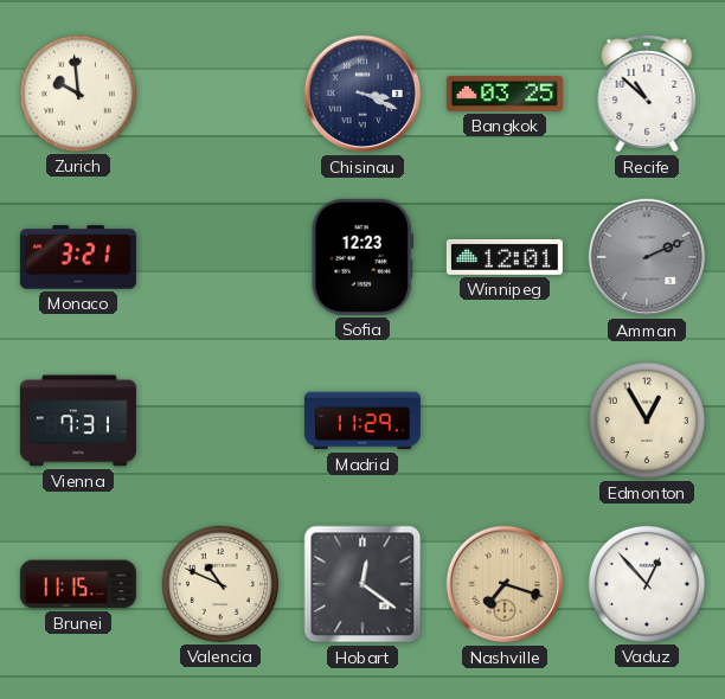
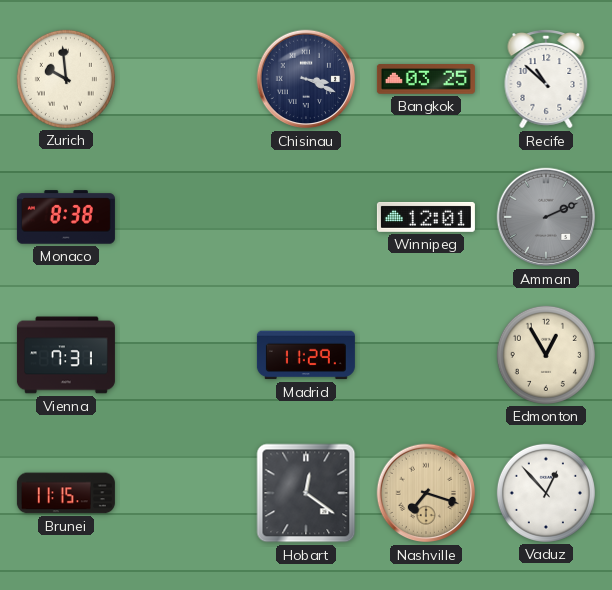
Monaco: 3:21 -> 8:38 (66, 217)
Sofia: 12:23 -> none (362, 257)
Valencia: 10:49 -> none (220, 584)
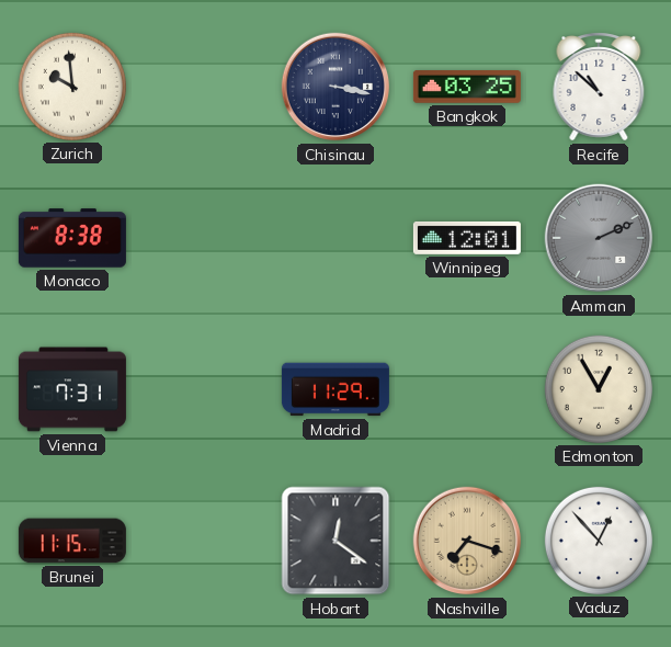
Chisinau: 3:19 -> 3:17 (336, 87)
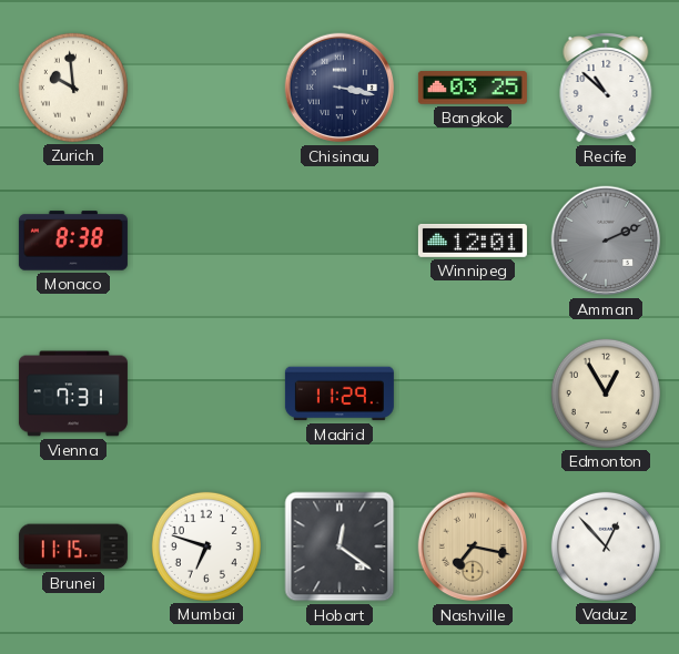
Mumbai: none -> 6:48 (206, 546)
Nashville: 7:18 -> 7:17 (473, 546)
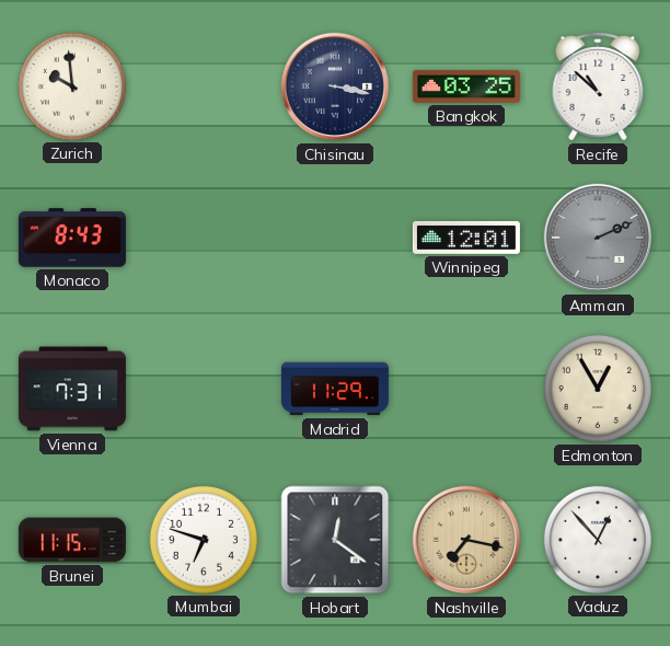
Monaco: 8:38 -> 8:43 (72, 238)
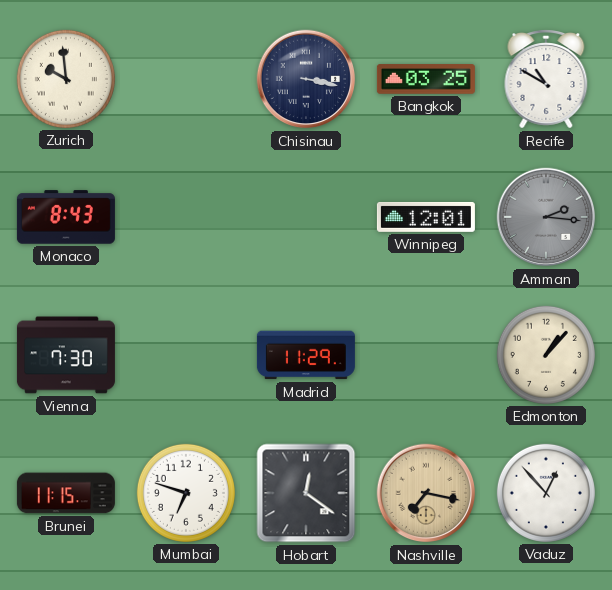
Recife: 10:52 -> 10:50 (546, 79)
Amman: 2:11 -> 2:16 (546, 217)
Vienna: 7:31 -> 7:30 (66, 355)
Edmonton: 12:55 -> 1:07 (546, 355)
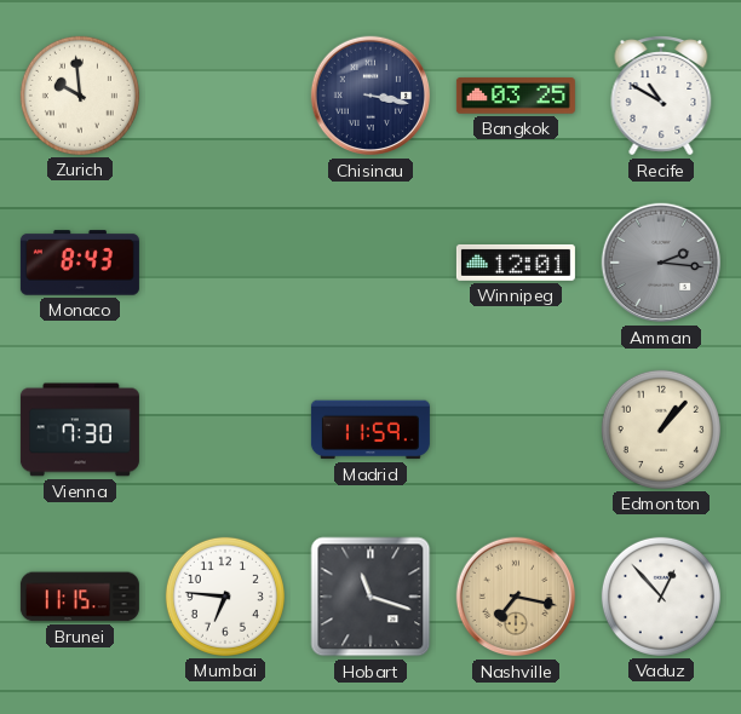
Madrid: 11:29 -> 11:59 (370, 430)
Mumbai: 6:48 -> 6:46 (225, 597)
Hobart: 12:21 -> 11:18 (370, 597)
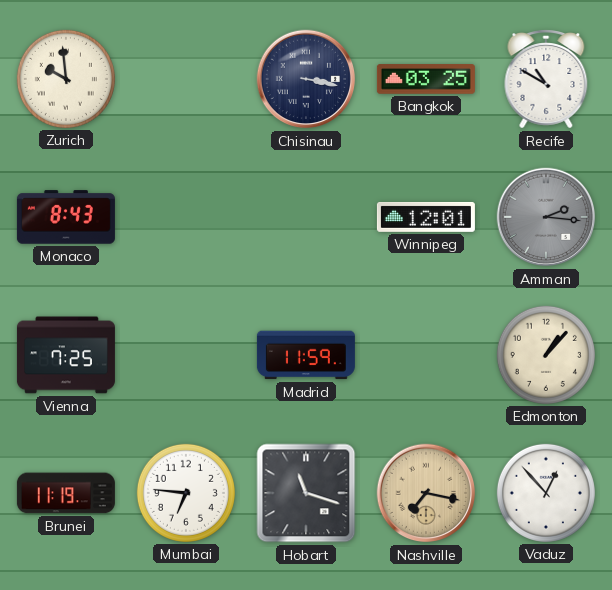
Vienna: 7:30 -> 7:25 (66, 355)
Brunei: 11:15 -> 11:19 (66, 493)
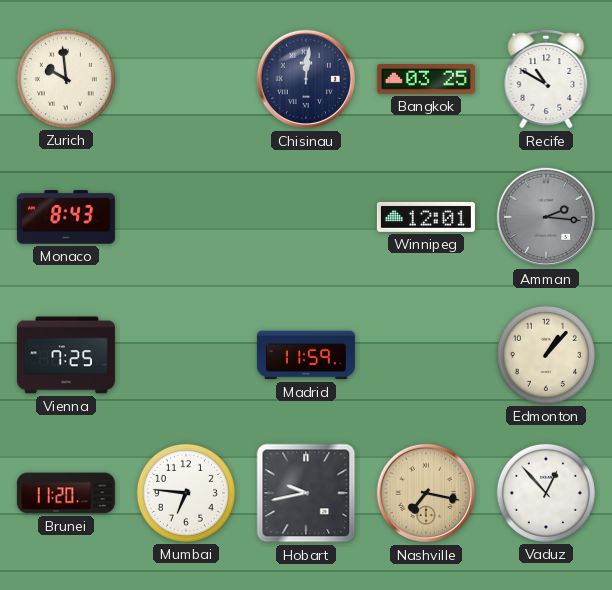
Chisinau: 3:17 -> 12:01 (306, 79)
Brunei: 11:19 -> 11:20 (66, 493)
Hobart: 11:18 -> 9:43 (306, 493)
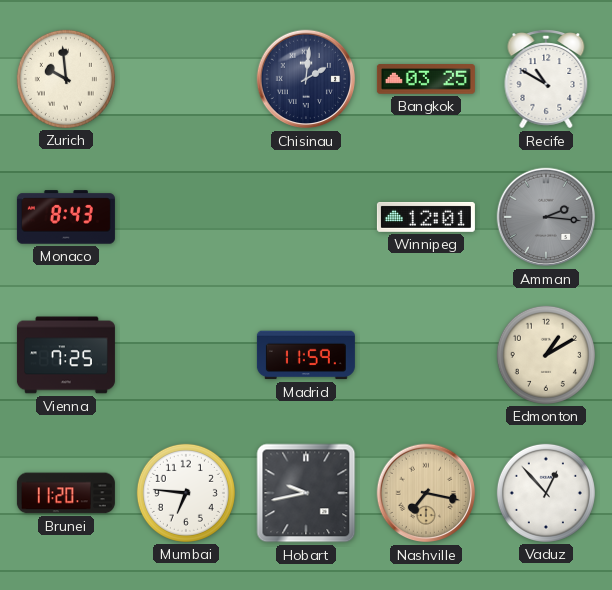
Chisinau: 12:01 -> 2:01 (306, 79)
Edmonton: 1:07 -> 1:10 (546, 355)
